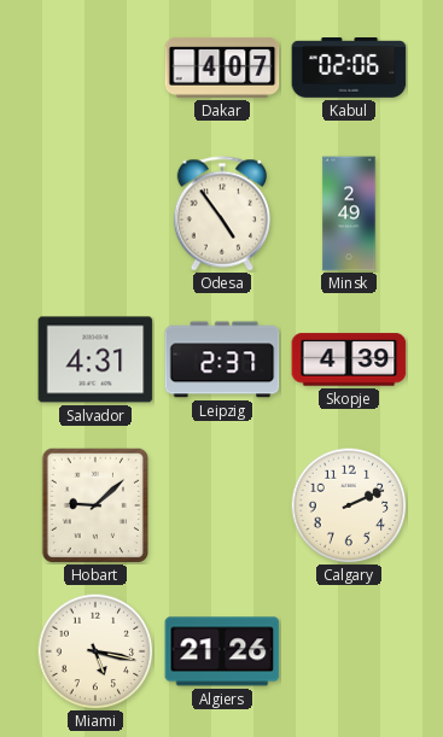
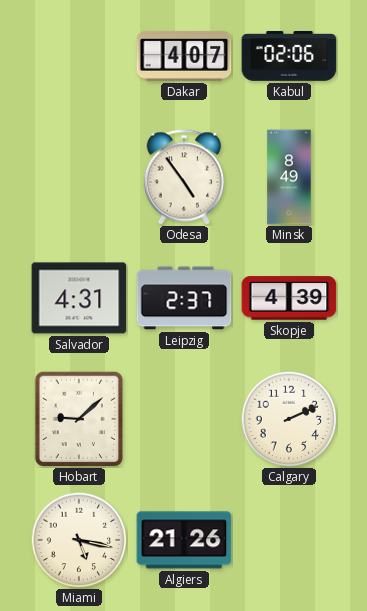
Minsk: 2:49 -> 8:49 (289, 177)
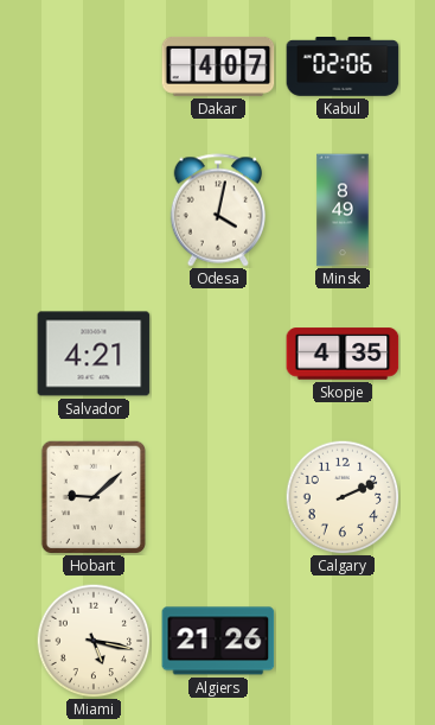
Odesa: 4:54 -> 4:02 (217, 210)
Salvador: 4:31 -> 4:21 (94, 354)
Leipzig: 2:37 -> none (184, 298)
Skopje: 4:39 -> 4:35 (343, 354)
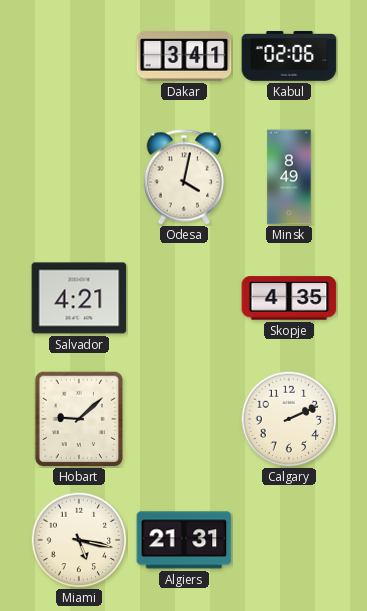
Dakar: 4:07 -> 3:41 (184, 56)
Algiers: 21:26 -> 21:31 (184, 540)
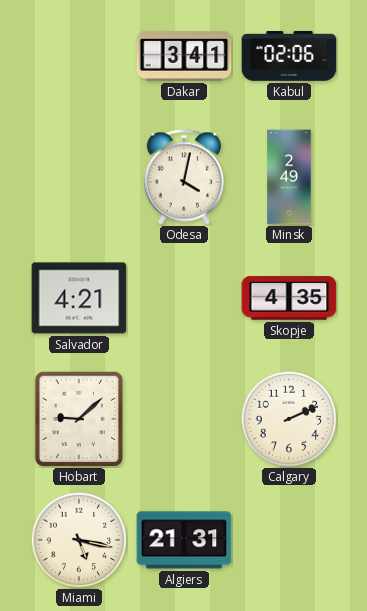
Minsk: 8:49 -> 2:49 (289, 177)
